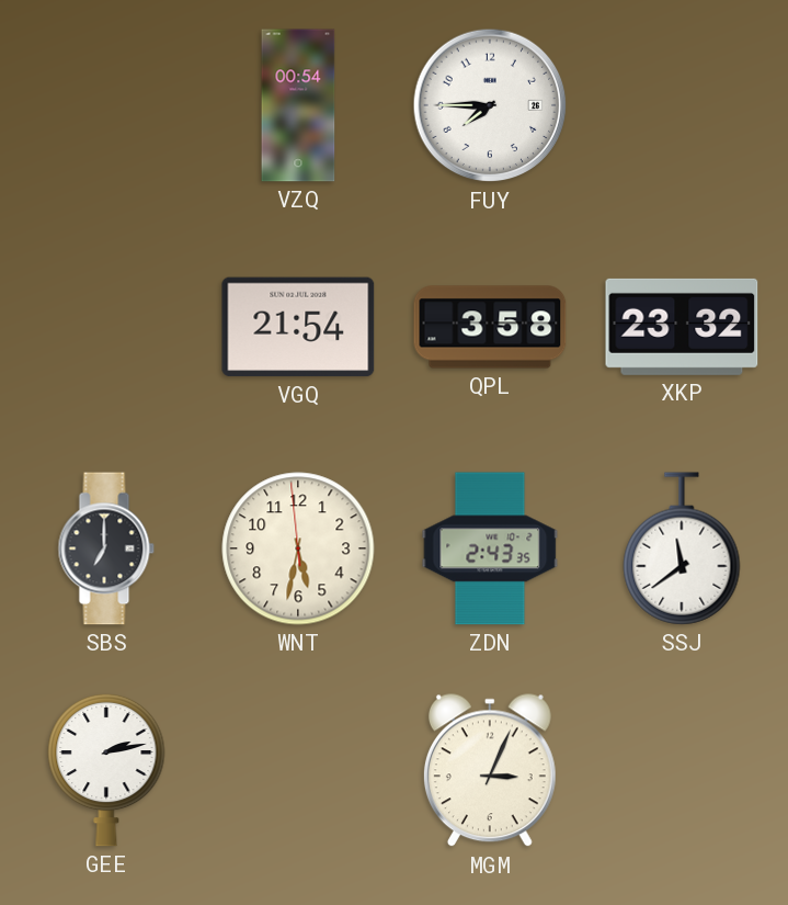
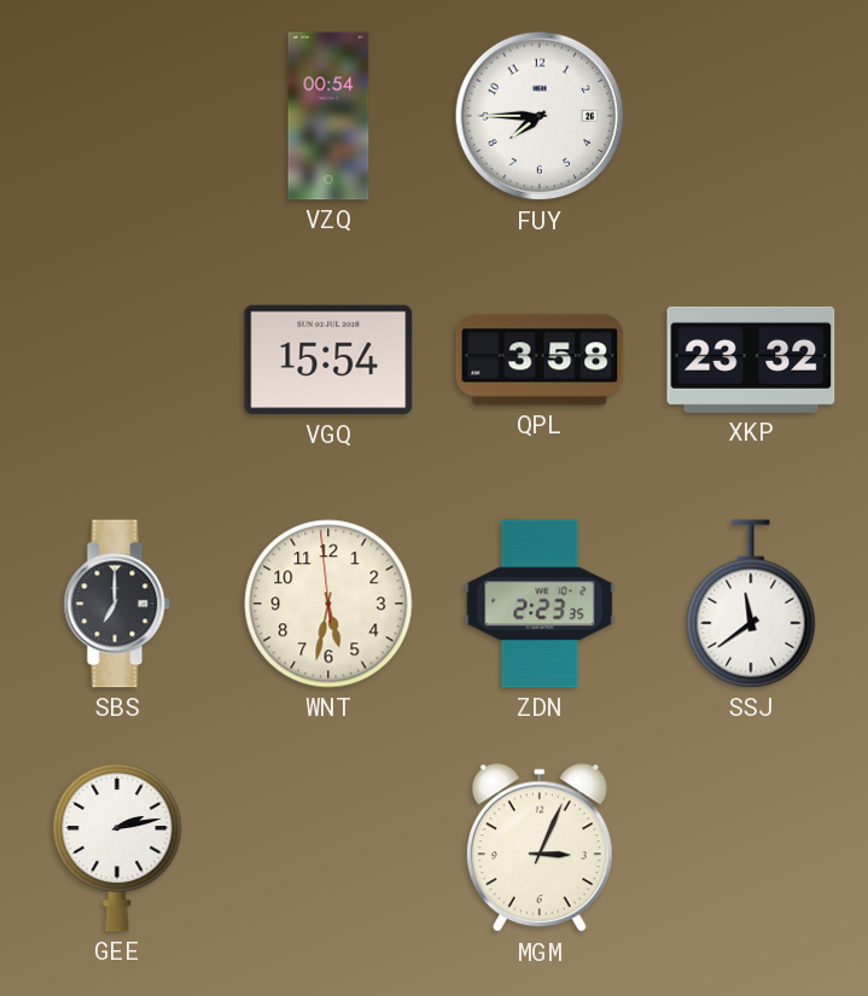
VGQ: 21:54 -> 15:54 (328, 360)
ZDN: 2:43 -> 2:23 (540, 604)
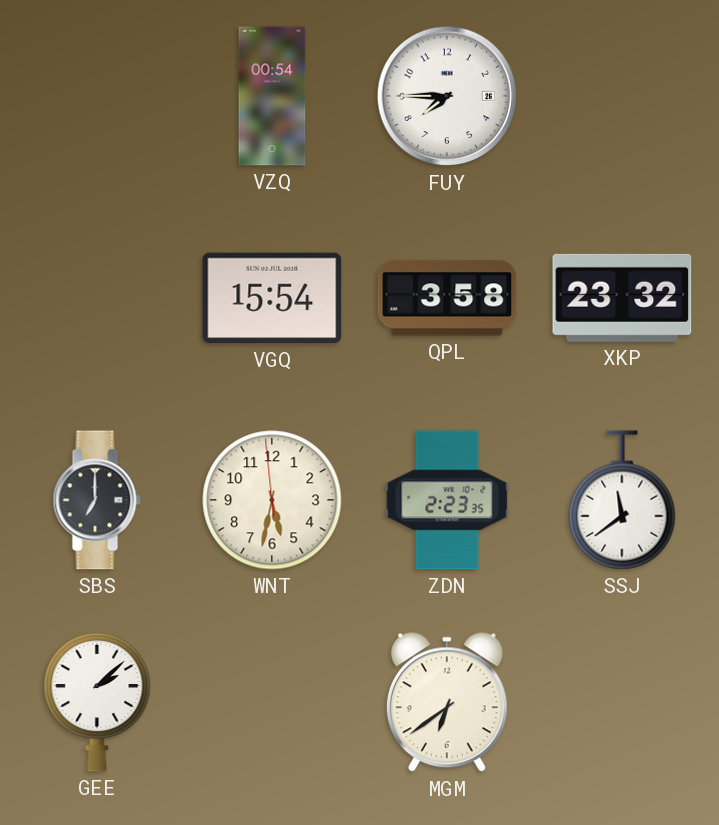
GEE: 2:13 -> 2:08 (97, 702)
MGM: 3:04 -> 6:39 (447, 703)
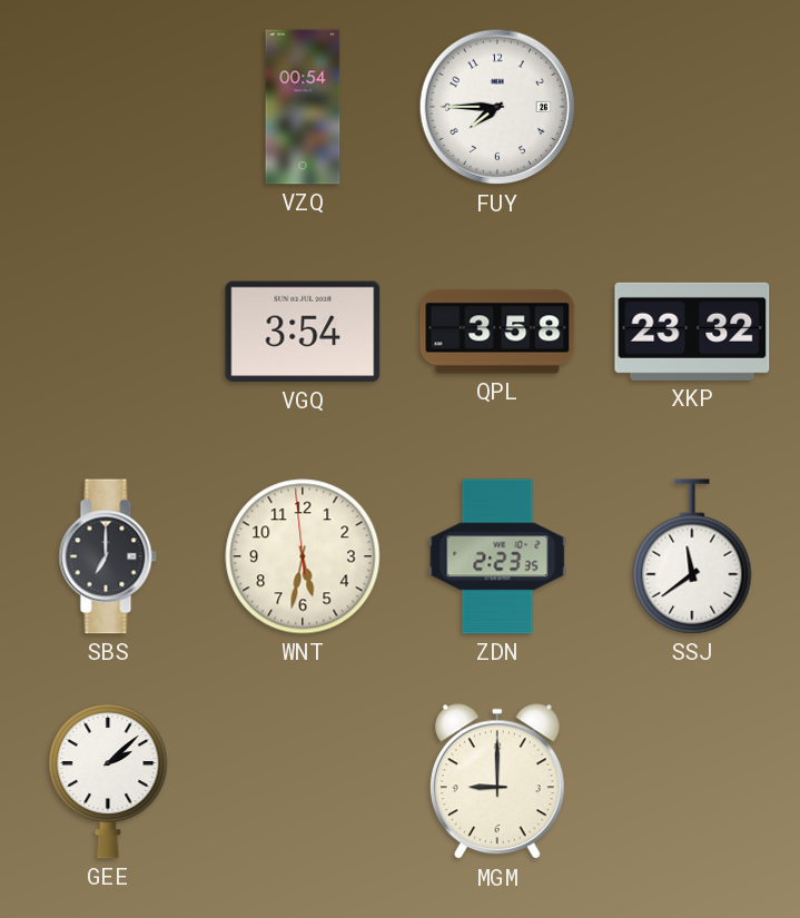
VGQ: 15:54 -> 3:54 (303, 332)
MGM: 6:39 -> 9:00 (497, 782)
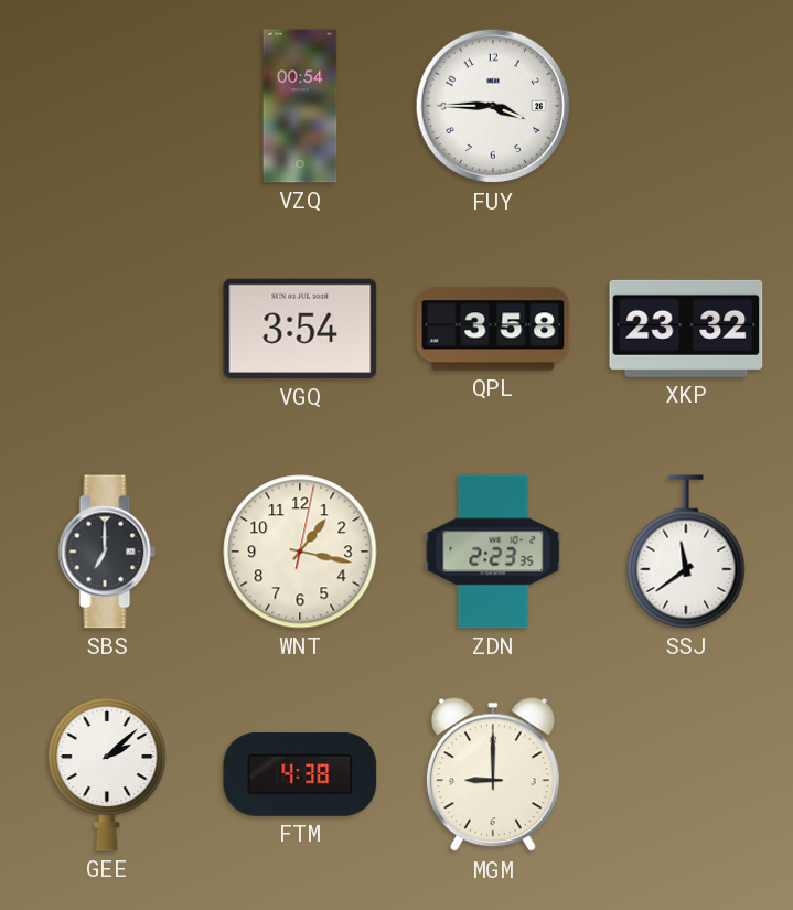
FUY: 7:45 -> 3:45 (493, 106)
WNT: 5:31 -> 1:17 (300, 552)
FTM: none -> 4:38 (300, 774)
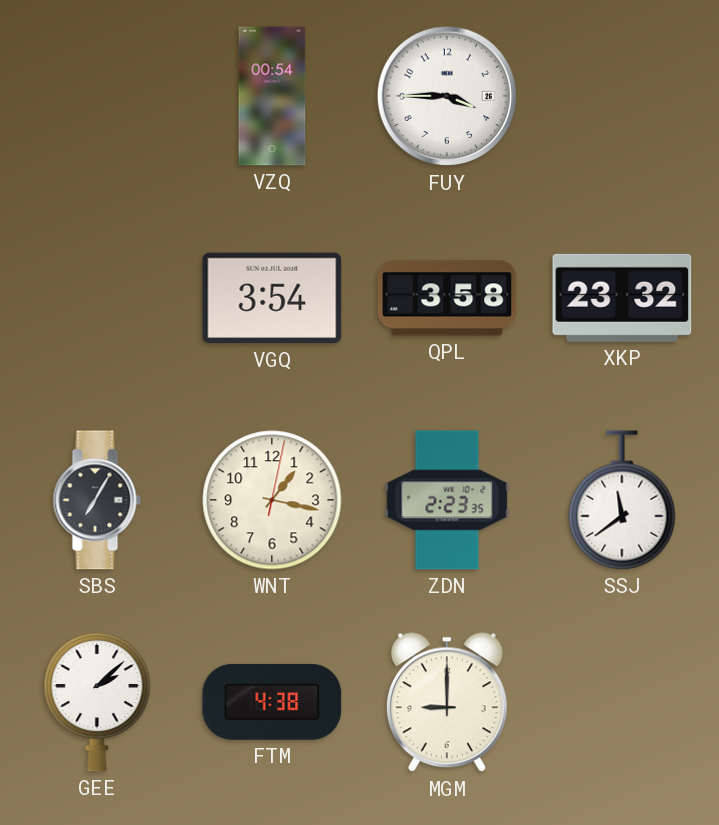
SBS: 7:00 -> 7:05 (97, 500)
